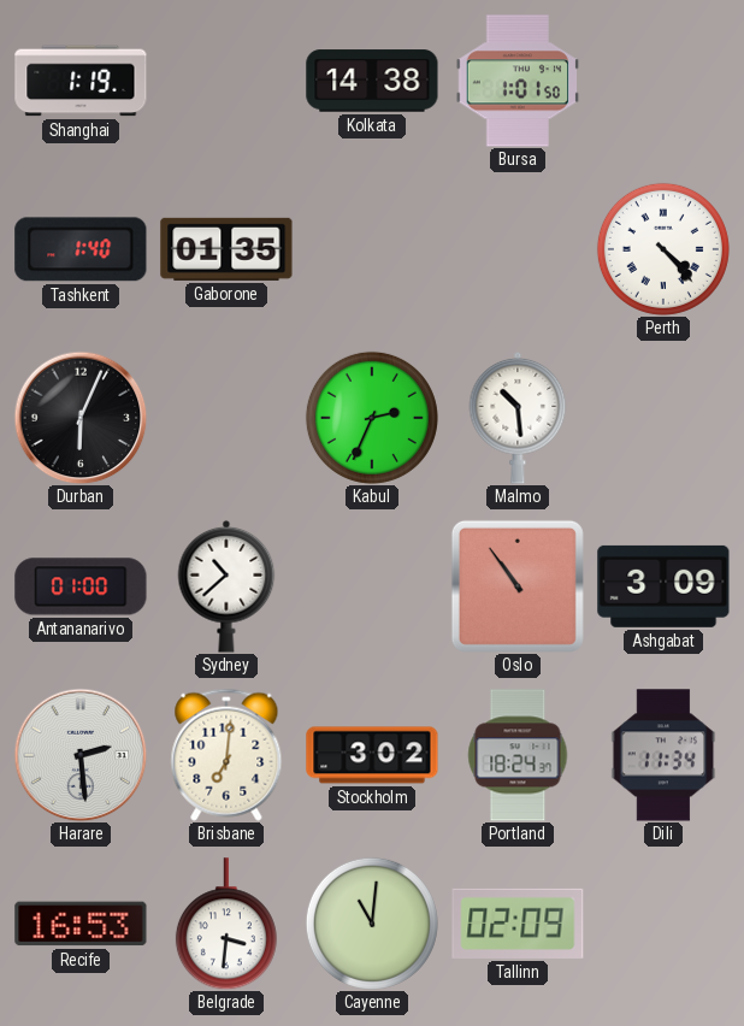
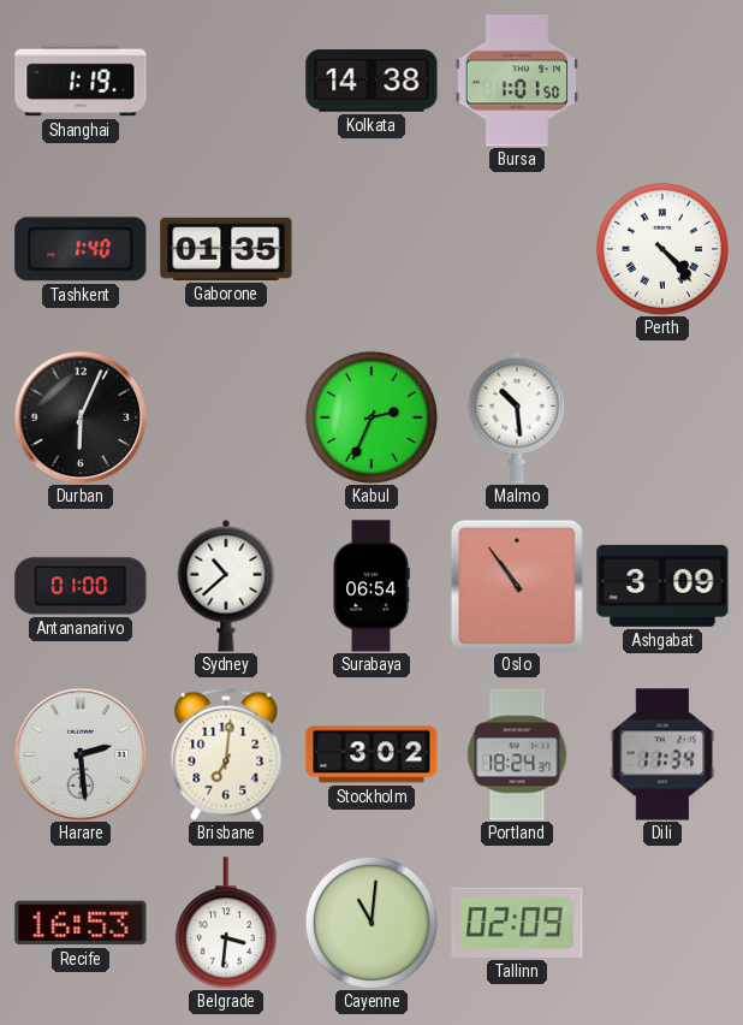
Surabaya: none -> 06:54 (371, 586)
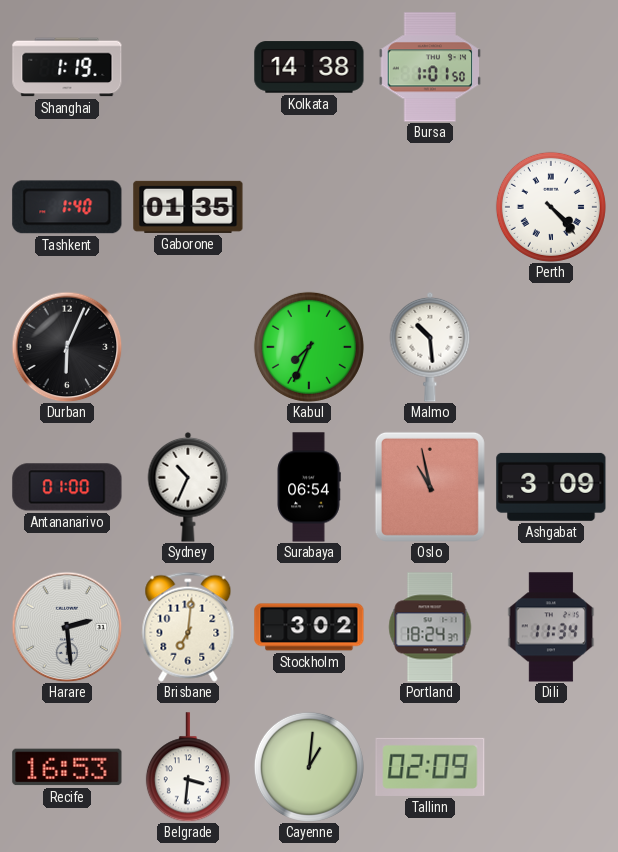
Kabul: 2:34 -> 7:34 (309, 347)
Sydney: 10:38 -> 10:34 (188, 487)
Oslo: 10:54 -> 10:58 (430, 487)
Cayenne: 11:01 -> 1:01 (309, 767)
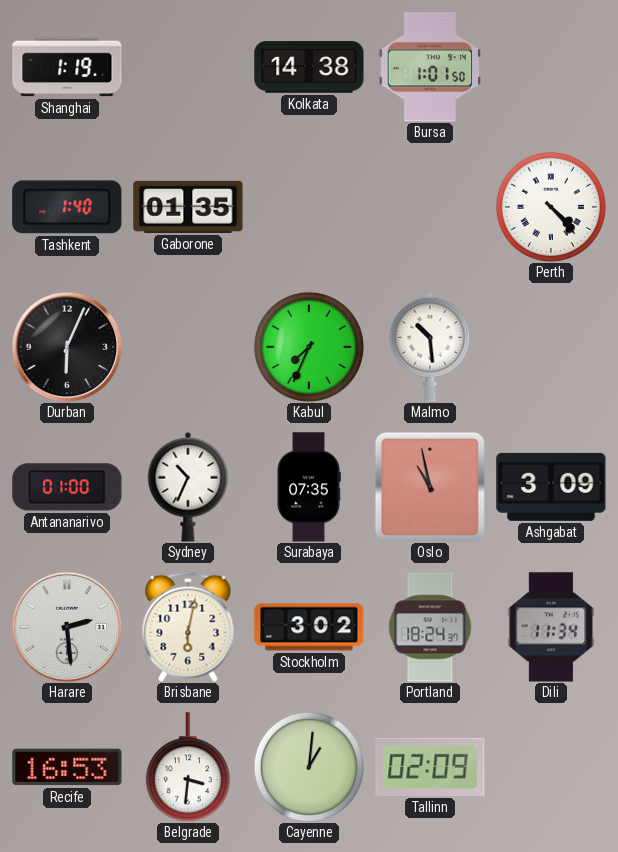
Surabaya: 06:54 -> 07:35 (309, 487)
Brisbane: 7:01 -> 6:02 (188, 627)
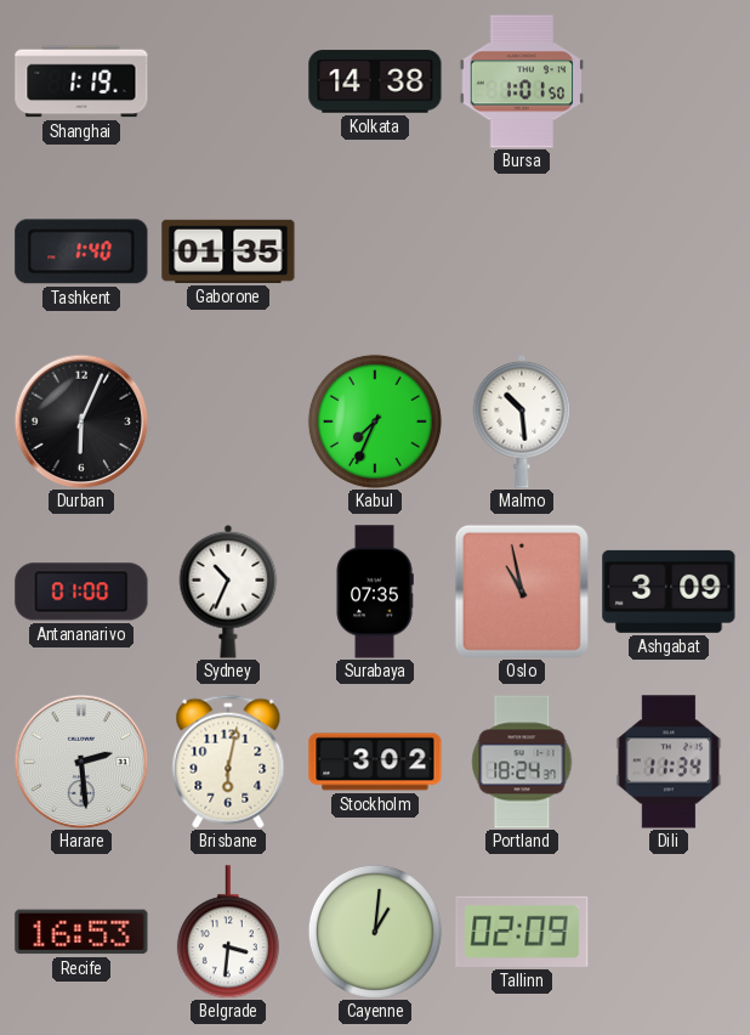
Perth: 4:23 -> none (551, 207)
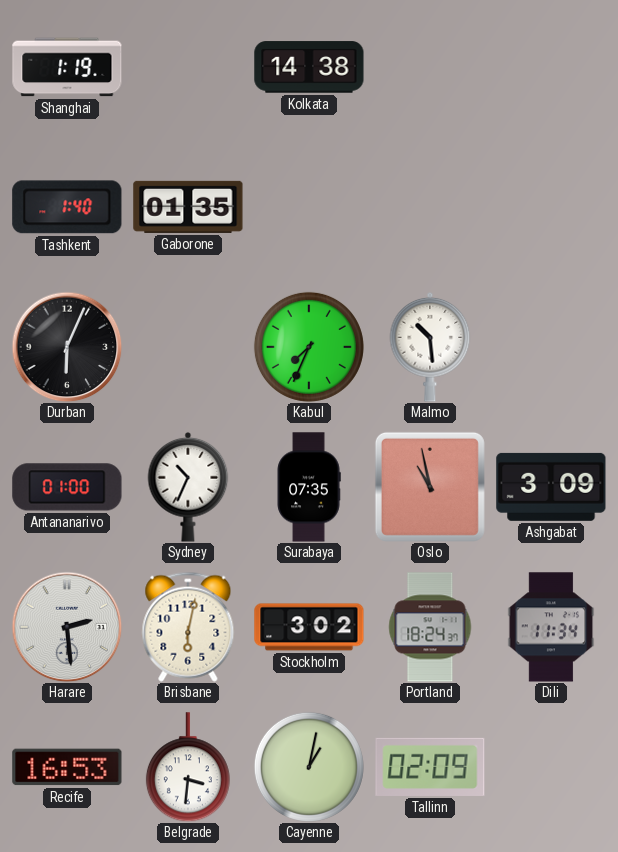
Bursa: 1:01 -> none (521, 81)
Cayenne: 1:01 -> 1:02 (309, 767)
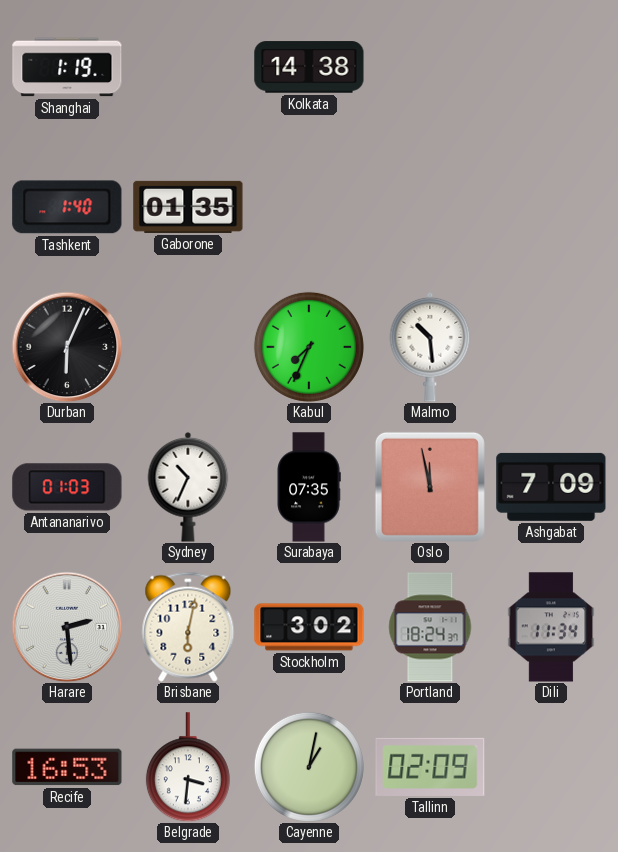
Antananarivo: 01:00 -> 01:03 (67, 487)
Oslo: 10:58 -> 11:58 (430, 487)
Ashgabat: 3:09 -> 7:09 (551, 487)
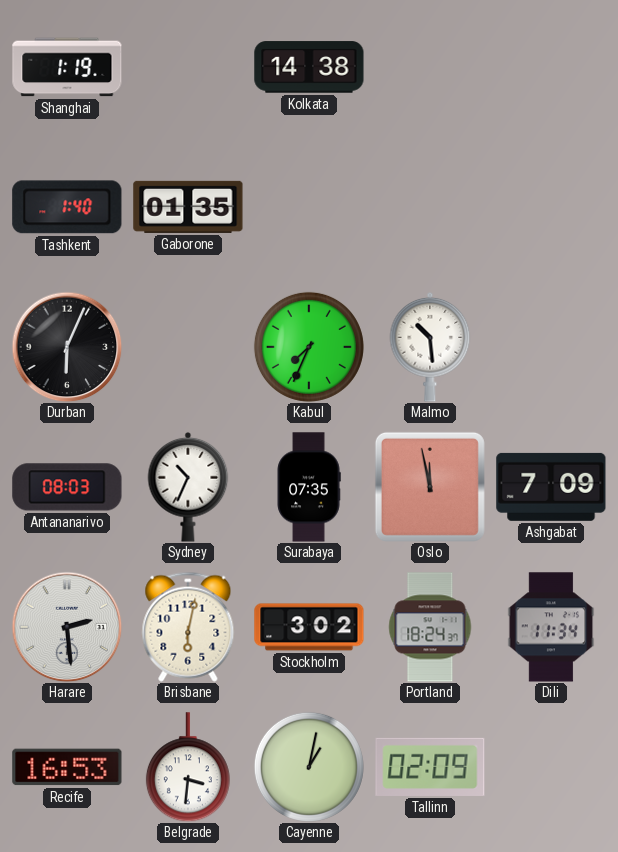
Antananarivo: 01:03 -> 08:03 (67, 487)
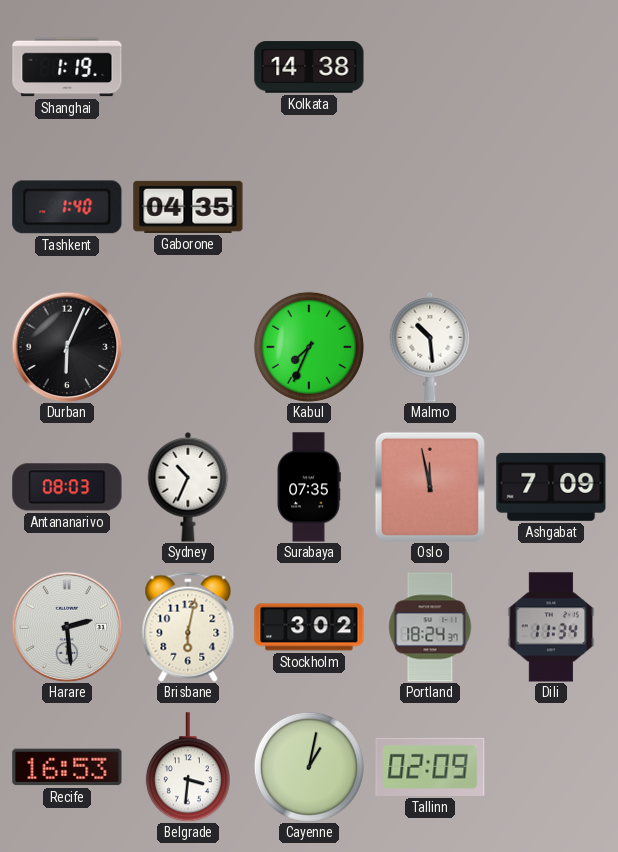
Gaborone: 01:35 -> 04:35 (188, 207)
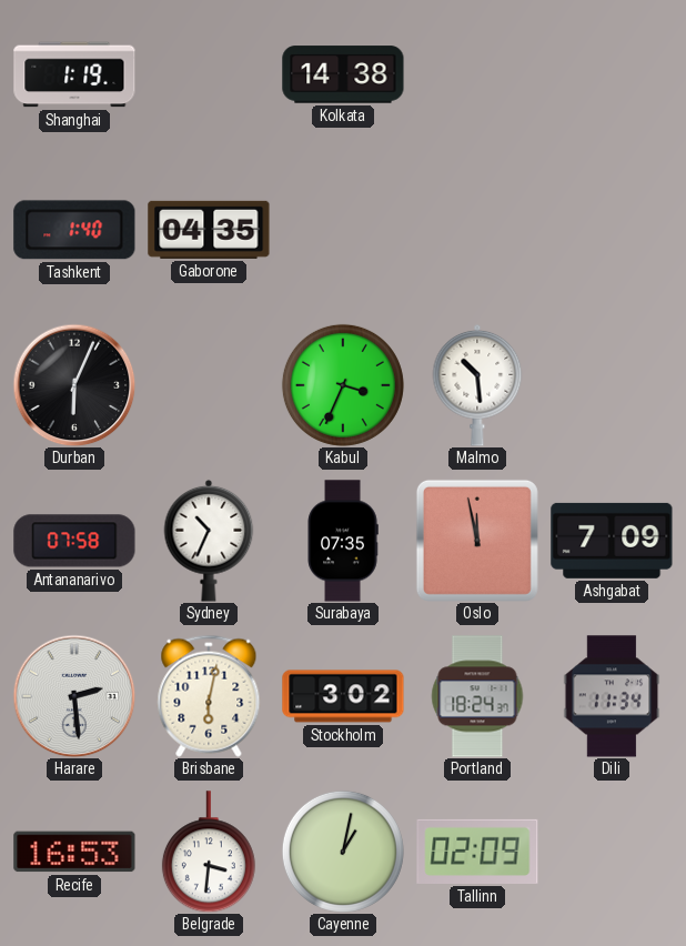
Kabul: 7:34 -> 3:34 (343, 385)
Antananarivo: 08:03 -> 07:58 (74, 541)
